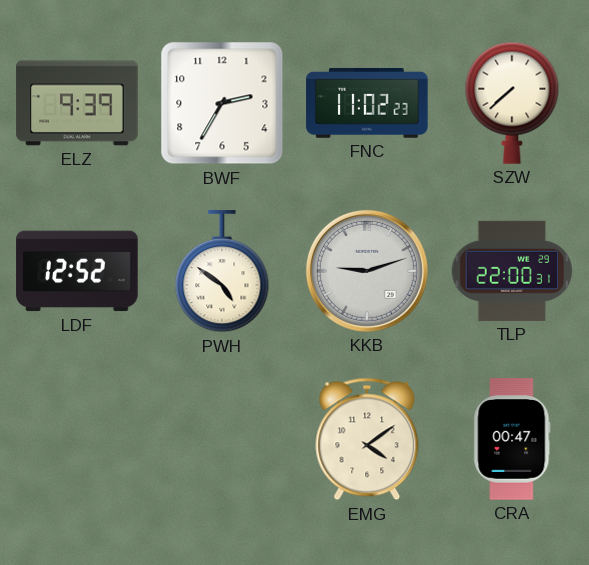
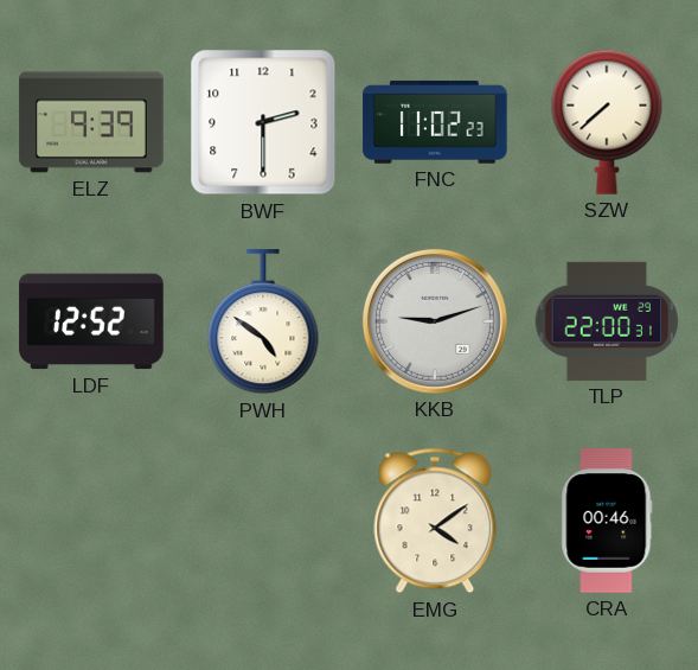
BWF: 2:35 -> 2:30 (263, 122)
CRA: 00:47 -> 00:46 (607, 521)
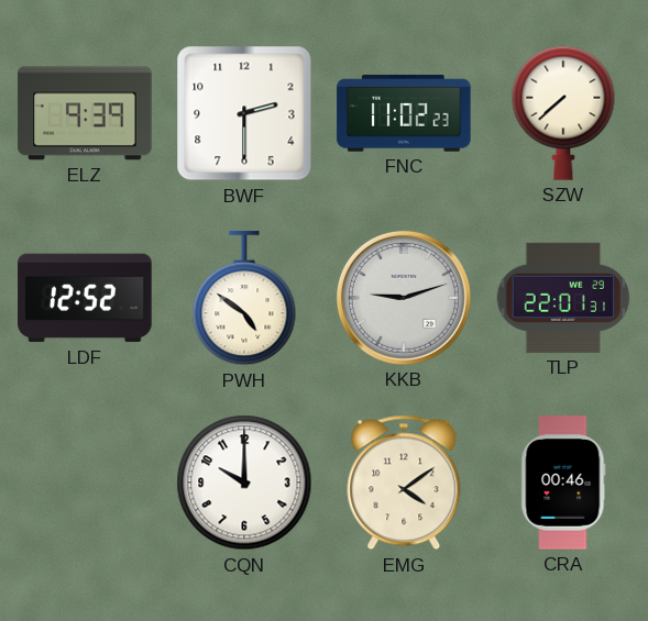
TLP: 22:00 -> 22:01 (563, 298)
CQN: none -> 10:00 (244, 483)
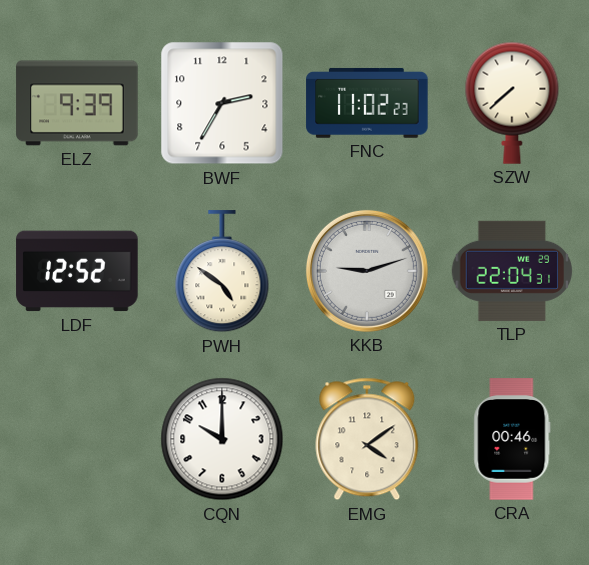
BWF: 2:30 -> 2:35 (222, 103)
TLP: 22:01 -> 22:04 (512, 271)
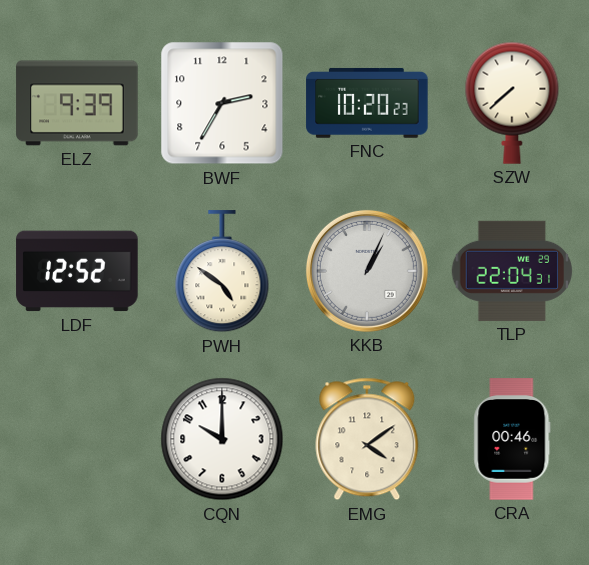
FNC: 11:02 -> 10:20 (367, 103)
KKB: 9:12 -> 1:04 (367, 271)
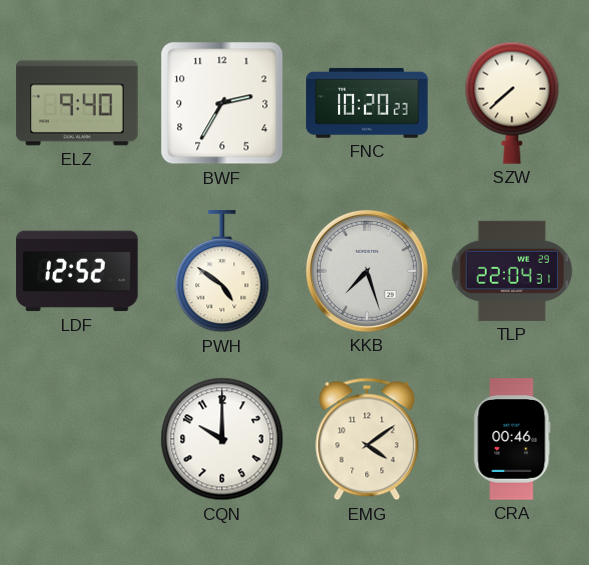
ELZ: 9:39 -> 9:40 (77, 103)
KKB: 1:04 -> 7:27 (367, 271)
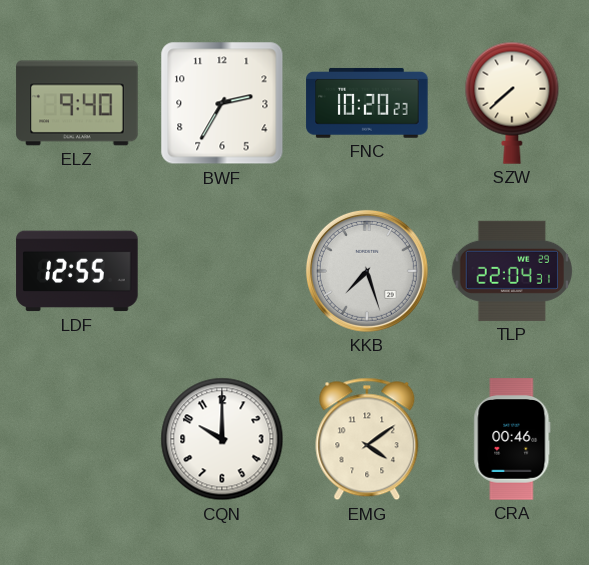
LDF: 12:52 -> 12:55 (77, 271)
PWH: 4:51 -> none (222, 272)
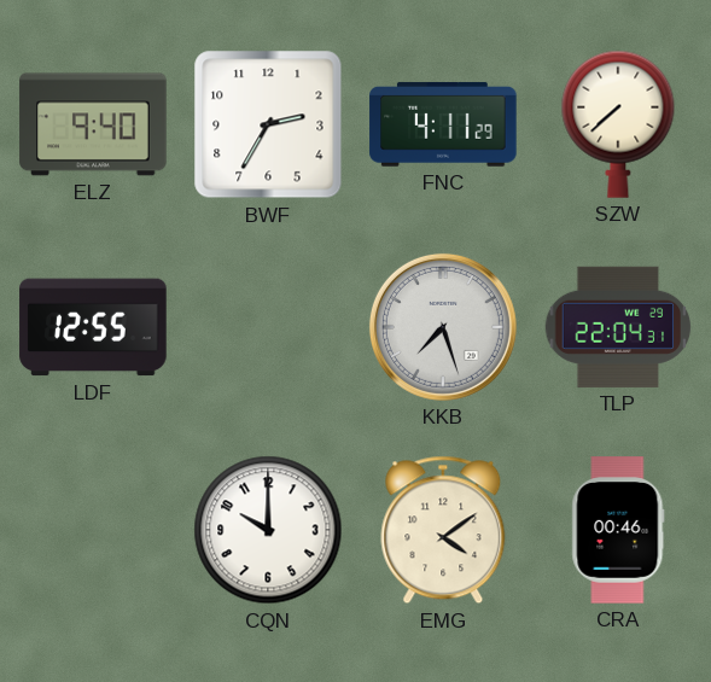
FNC: 10:20 -> 4:11 (443, 124)
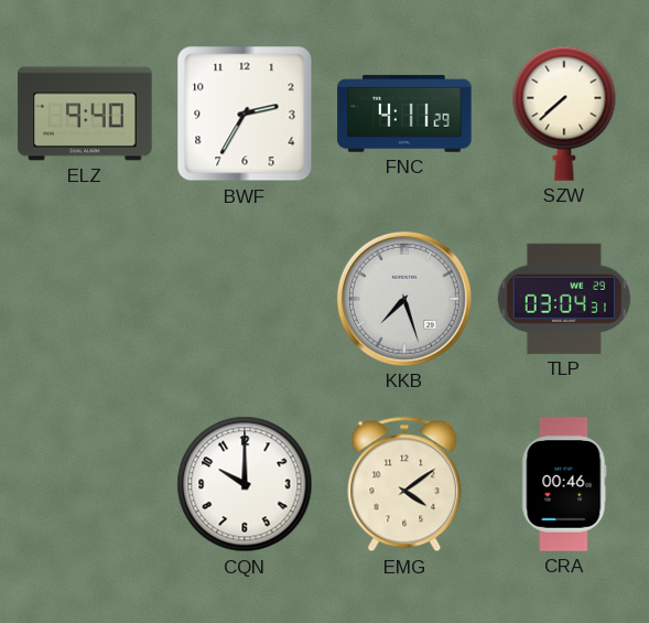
LDF: 12:55 -> none (93, 327)
TLP: 22:04 -> 03:04 (564, 299)
